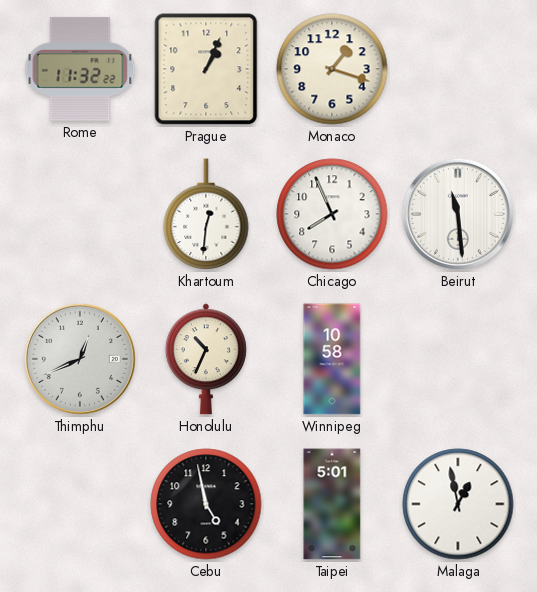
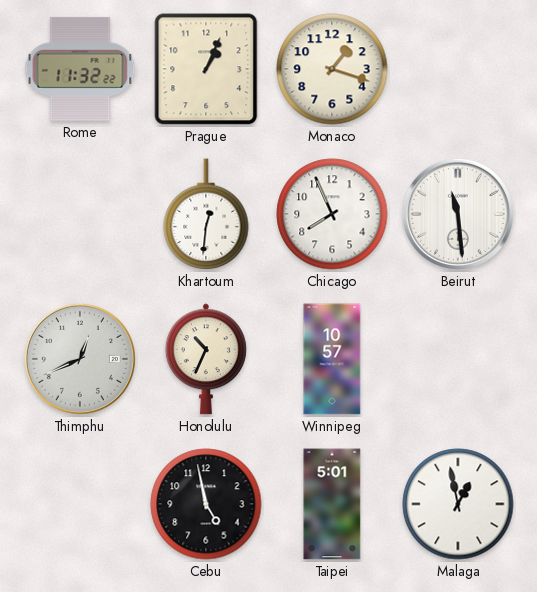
Winnipeg: 10:58 -> 10:57 (332, 359)
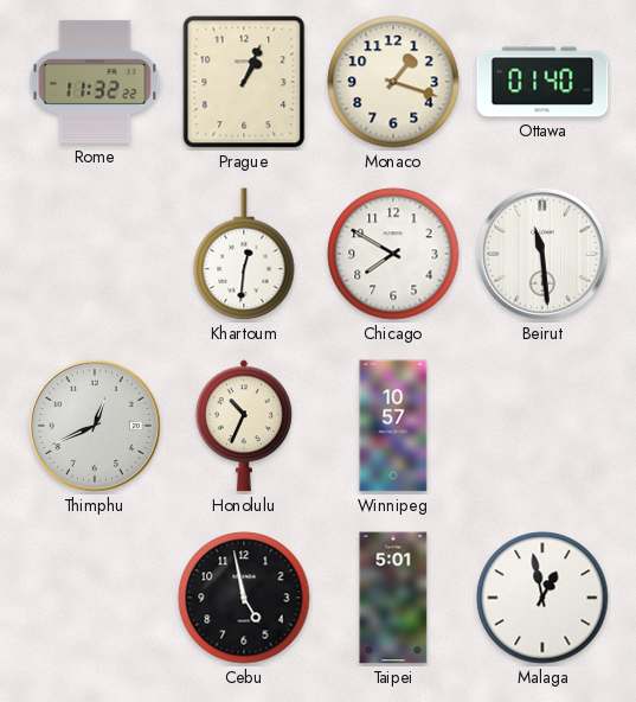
Ottawa: none -> 01:40 (542, 82)
Chicago: 7:56 -> 7:50 (393, 254)
